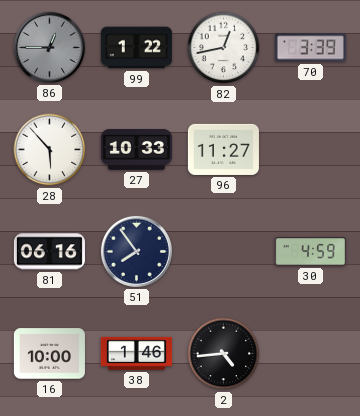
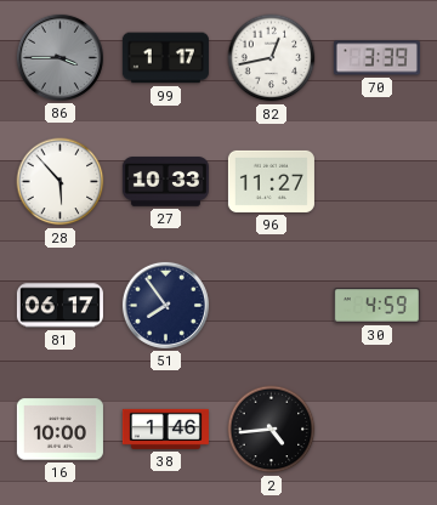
86: 12:45 -> 3:45 (59, 57)
99: 1:22 -> 1:17 (165, 58)
81: 06:16 -> 06:17 (59, 306)
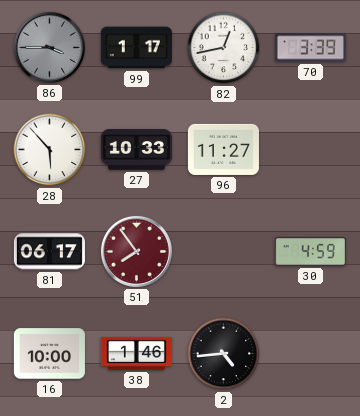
51 dial: navy -> burgundy (136, 251)
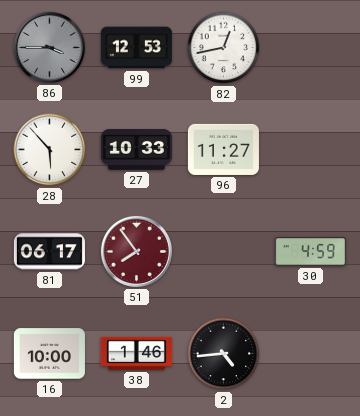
99: 1:17 -> 12:53 (136, 48)
70: 3:39 -> none (310, 48)
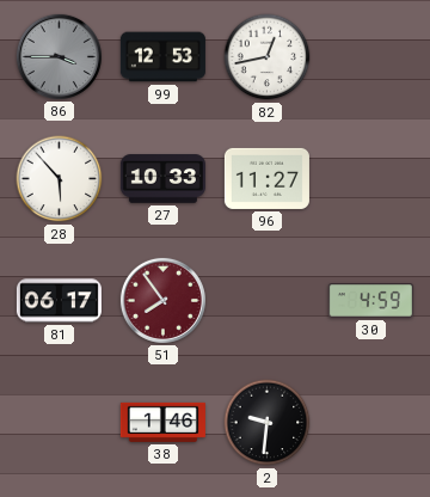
16: 10:00 -> none (49, 354)
2: 4:44 -> 9:31 (268, 423)
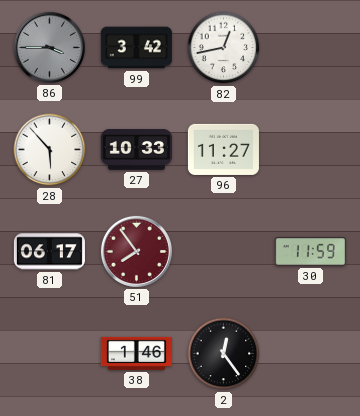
99: 12:53 -> 3:42 (136, 48)
30: 4:59 -> 11:59 (310, 252)
2: 9:31 -> 12:24 (224, 354)
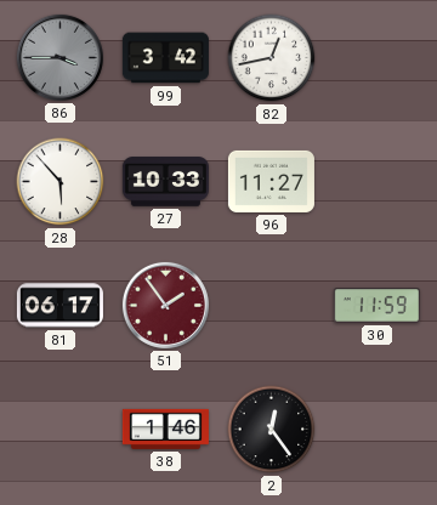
51: 7:54 -> 1:54 (165, 305)
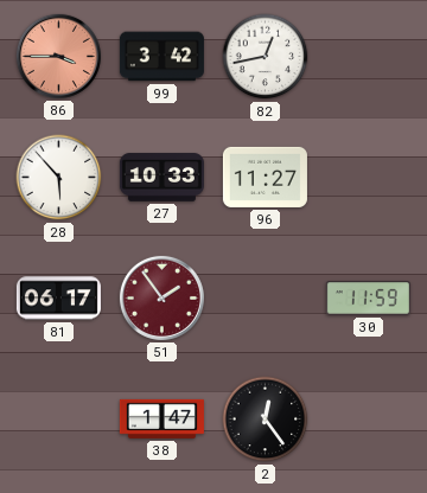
86 dial: grey -> salmon (58, 56)
38: 1:46 -> 1:47 (161, 418)
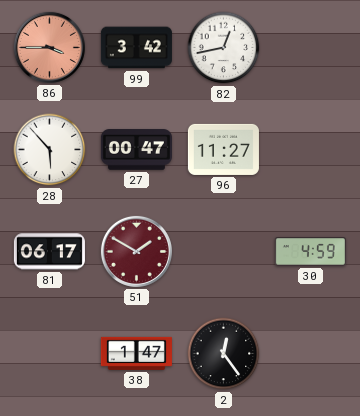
27: 10:33 -> 00:47 (136, 150)
51: 1:54 -> 1:50 (136, 251)
30: 11:59 -> 4:59 (310, 252)
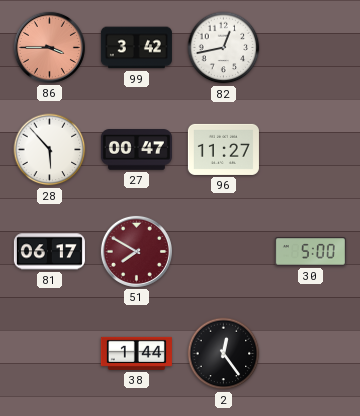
51: 1:50 -> 7:50 (136, 251)
30: 4:59 -> 5:00 (310, 252)
38: 1:47 -> 1:44 (136, 353)
